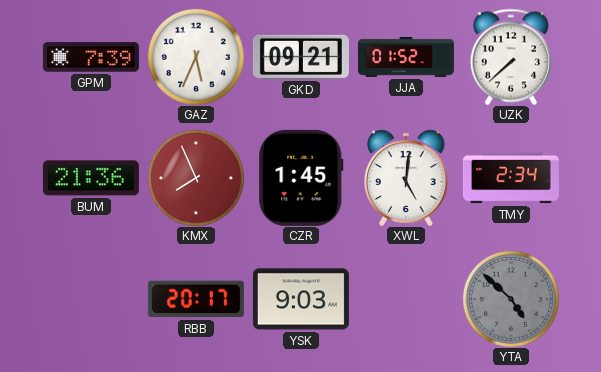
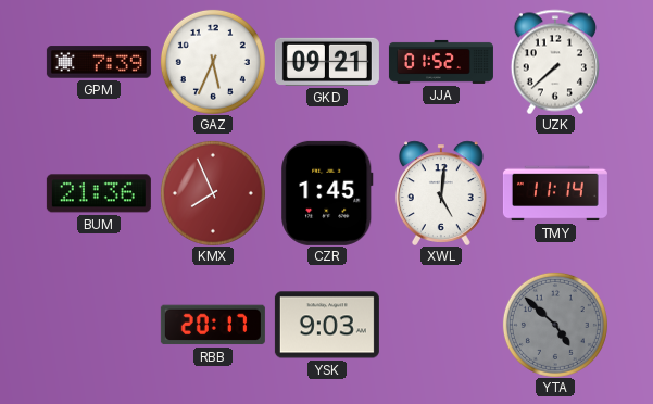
TMY: 2:34 -> 11:14 (555, 193)
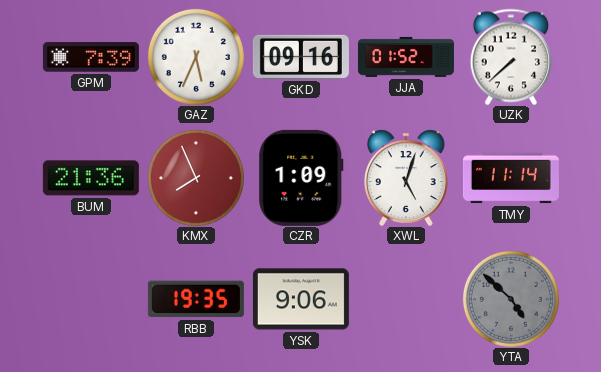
GKD: 09:21 -> 09:16 (301, 57)
CZR: 1:45 -> 1:09 (301, 178)
XWL: 5:01 -> 5:03 (406, 178)
RBB: 20:17 -> 19:35 (196, 299)
YSK: 9:03 -> 9:06 (301, 299)
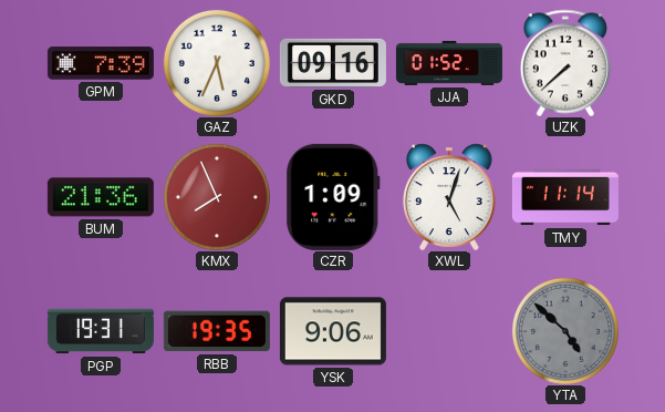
PGP: none -> 19:31 (101, 331)
